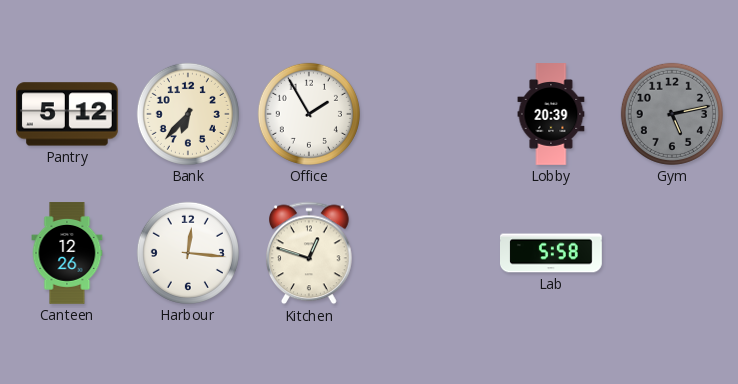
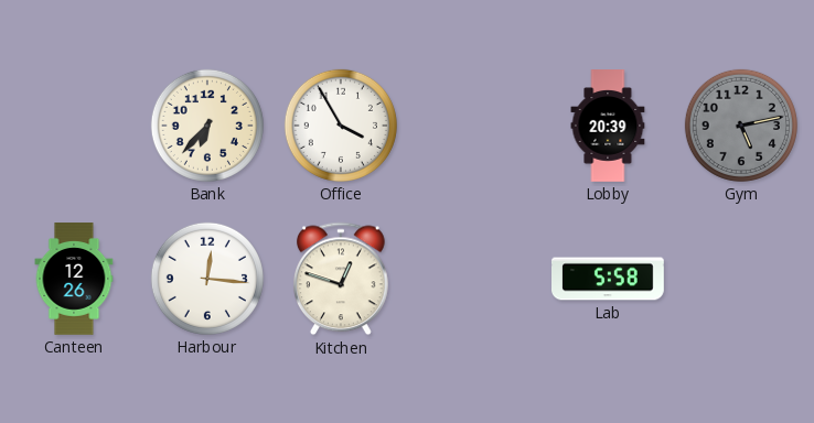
Pantry: 5:12 -> none (68, 114)
Office: 1:55 -> 3:55 (341, 126)
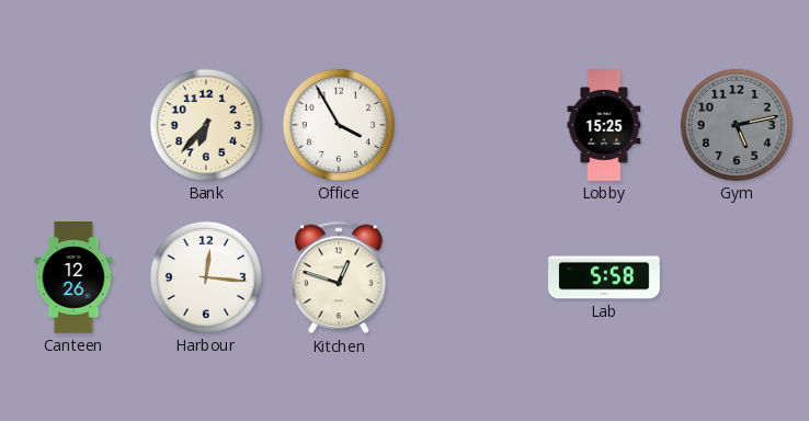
Lobby: 20:39 -> 15:25 (604, 125)
